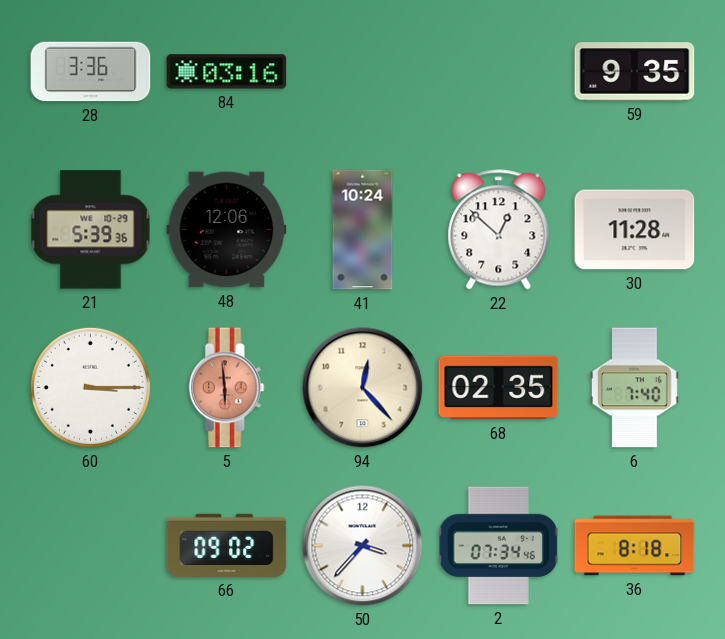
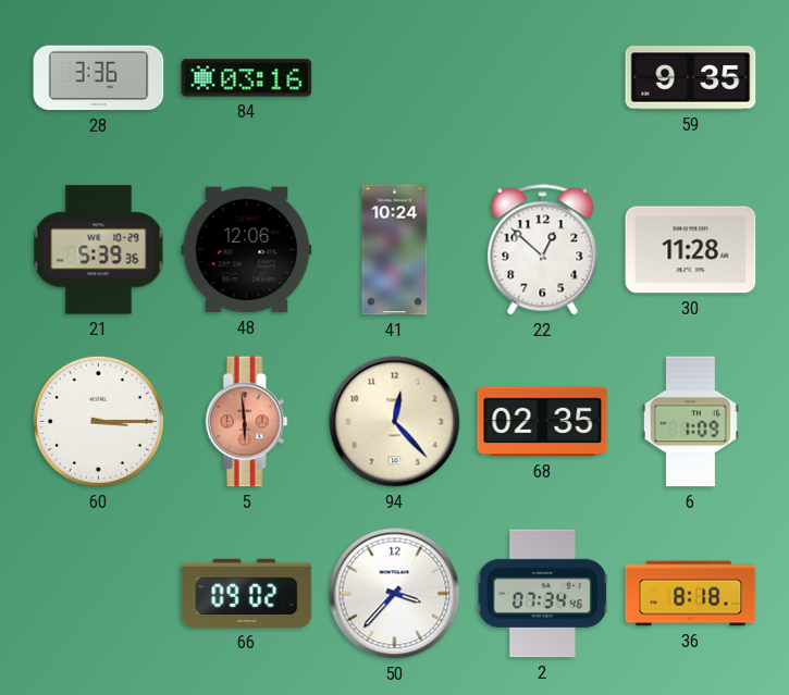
6: 7:40 -> 1:09 (690, 422)
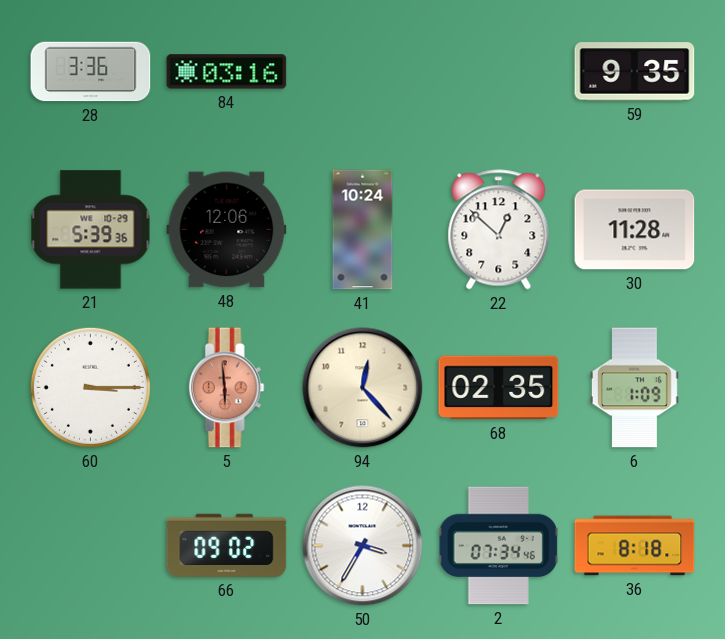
50: 3:37 -> 3:35 (363, 546)
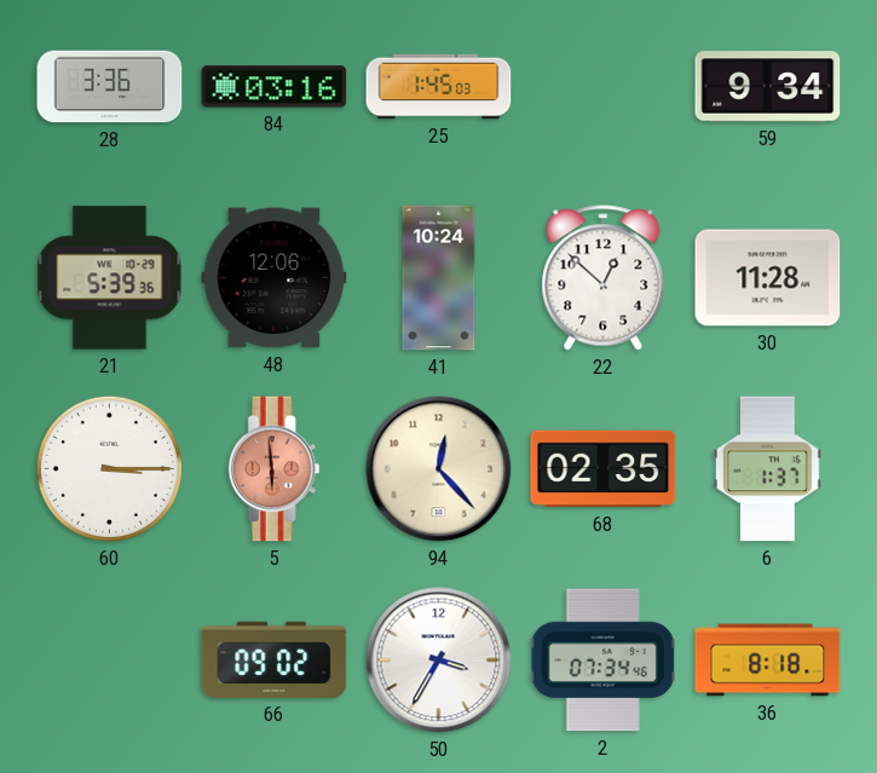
25: none -> 1:45 (439, 87)
59: 9:35 -> 9:34 (768, 87)
6: 1:09 -> 1:37 (767, 469)
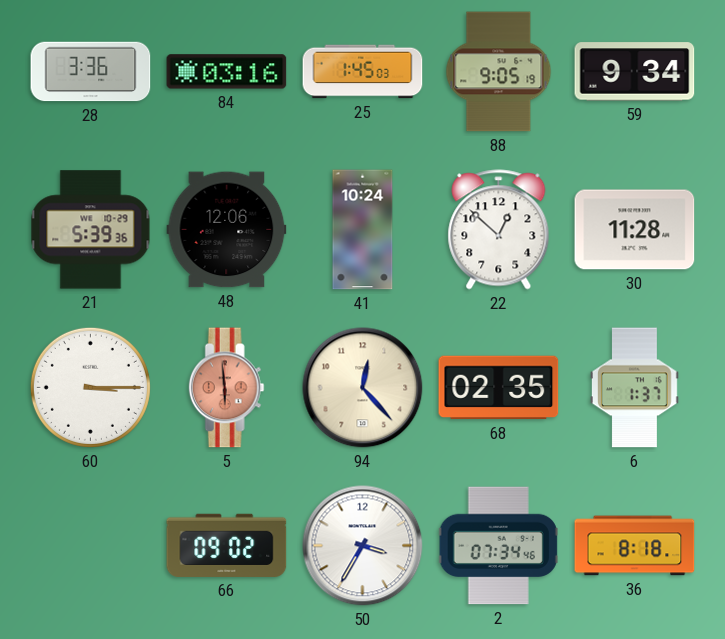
88: none -> 9:05 (499, 72)
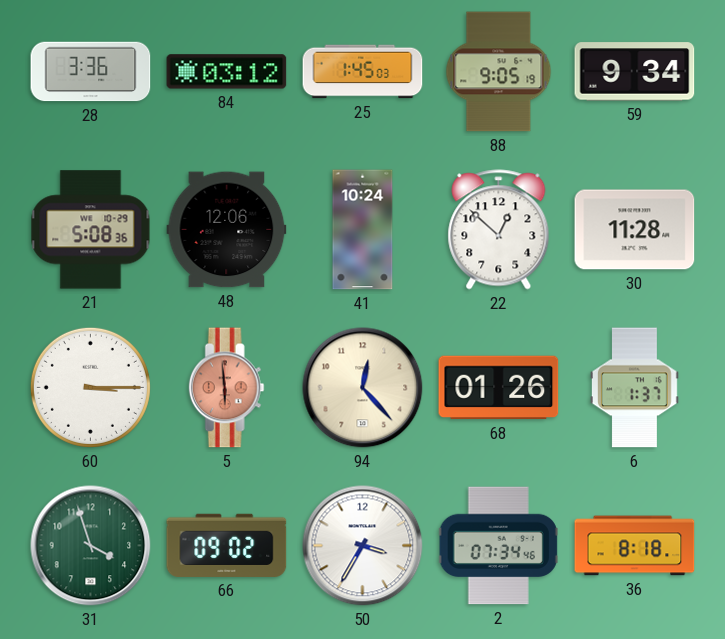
84: 03:16 -> 03:12 (227, 72)
21: 5:39 -> 5:08 (91, 230)
68: 02:35 -> 01:26 (499, 388)
31: none -> 3:57 (91, 546)
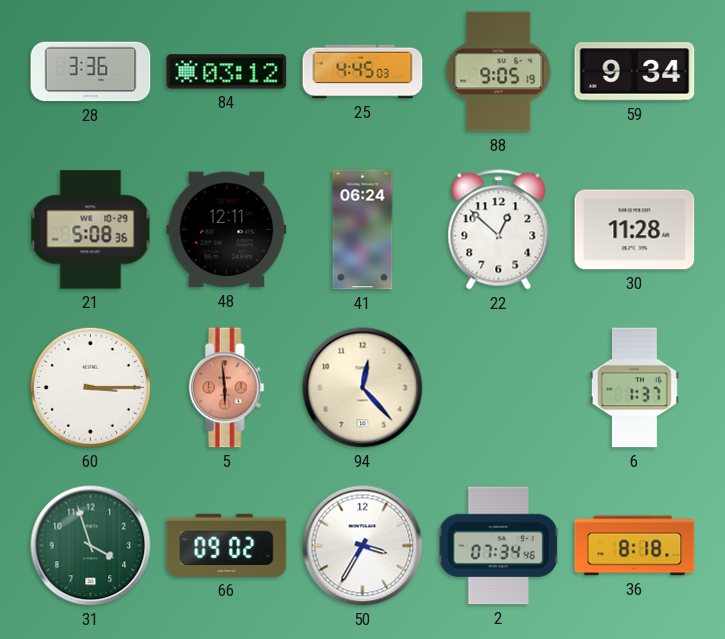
25: 1:45 -> 4:45 (363, 72)
48: 12:06 -> 12:11 (227, 230)
41: 10:24 -> 06:24 (363, 230)
68: 01:26 -> none (499, 388)
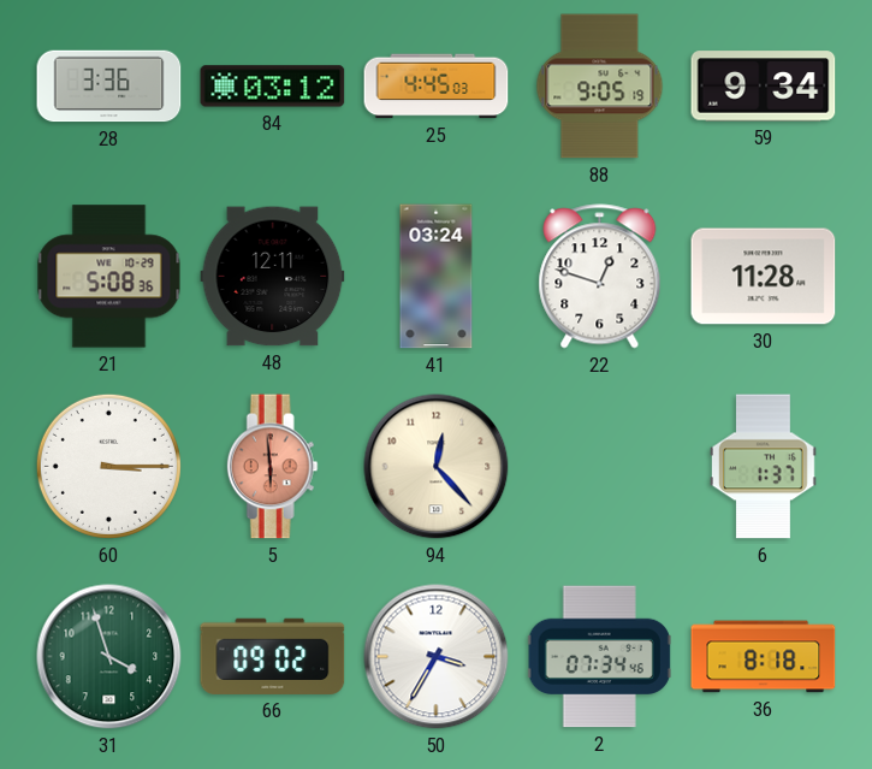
41: 06:24 -> 03:24 (437, 277)
22: 12:52 -> 12:48 (600, 277)
